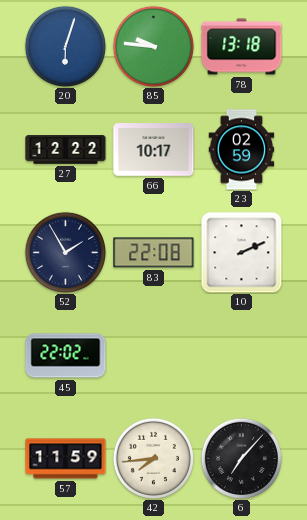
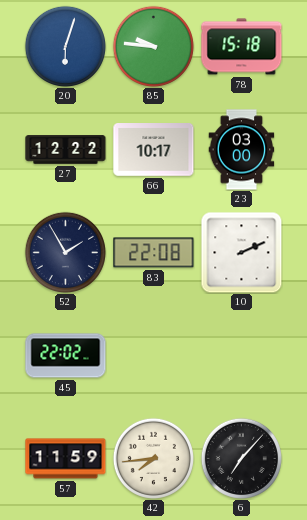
78: 13:18 -> 15:18 (242, 47)
23: 02:59 -> 03:00 (242, 150)
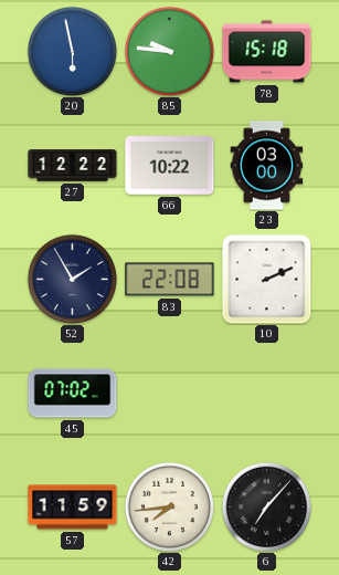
20: 6:03 -> 5:58 (72, 51)
66: 10:17 -> 10:22 (170, 166)
45: 22:02 -> 07:02 (73, 394)
